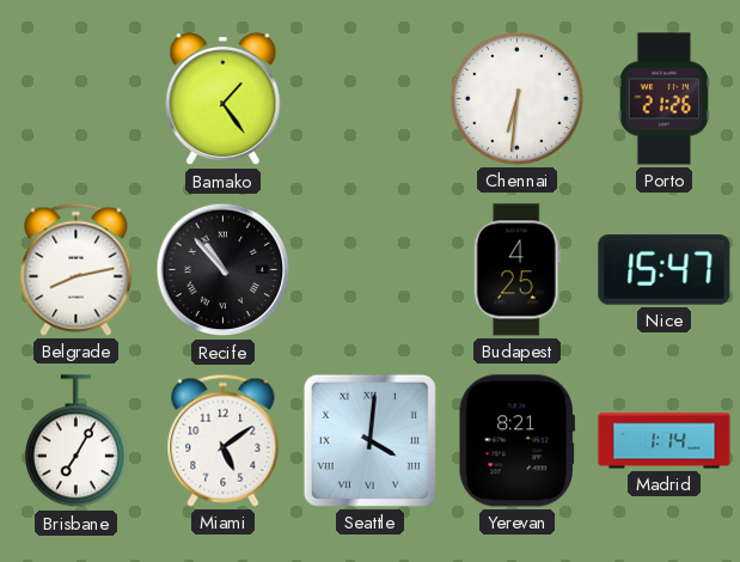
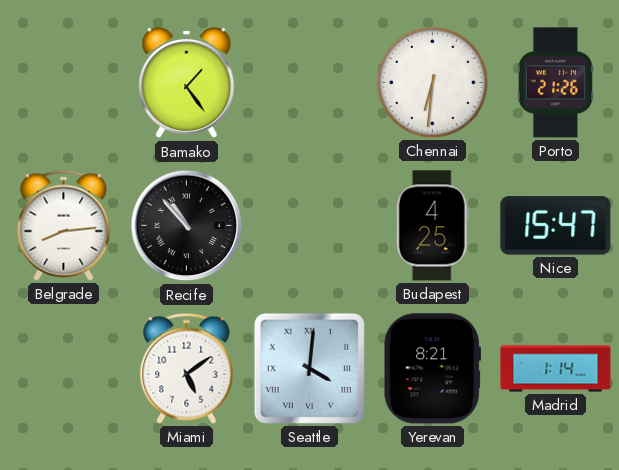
Belgrade: 8:13 -> 8:14 (64, 225)
Brisbane: 7:05 -> none (75, 441)
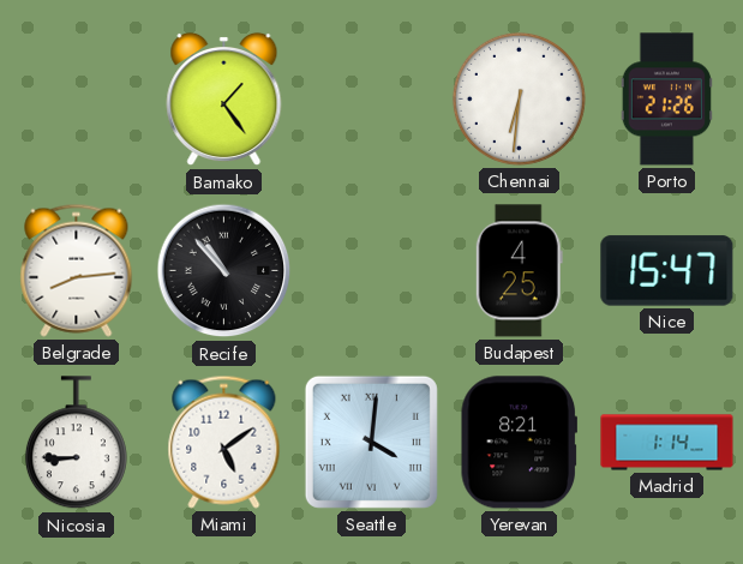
Nicosia: none -> 8:45 (76, 443)
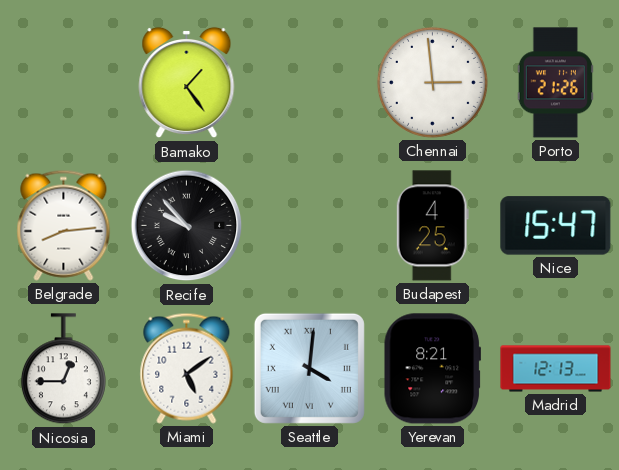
Chennai: 6:31 -> 2:59 (432, 82)
Recife: 10:53 -> 9:53 (187, 226)
Nicosia: 8:45 -> 12:45 (63, 369)
Madrid: 1:14 -> 12:13 (556, 369)
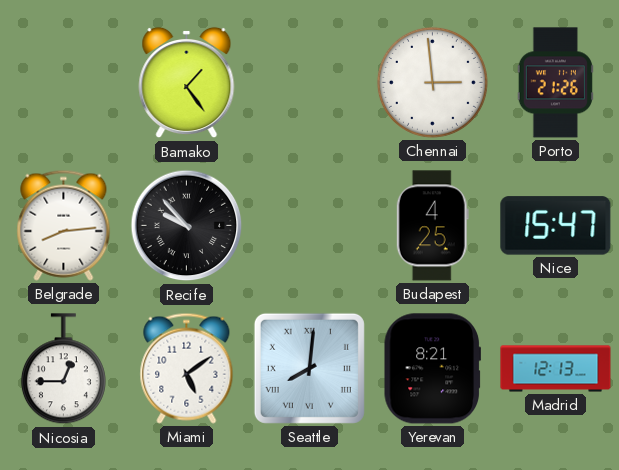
Seattle: 4:01 -> 8:01 (309, 368)
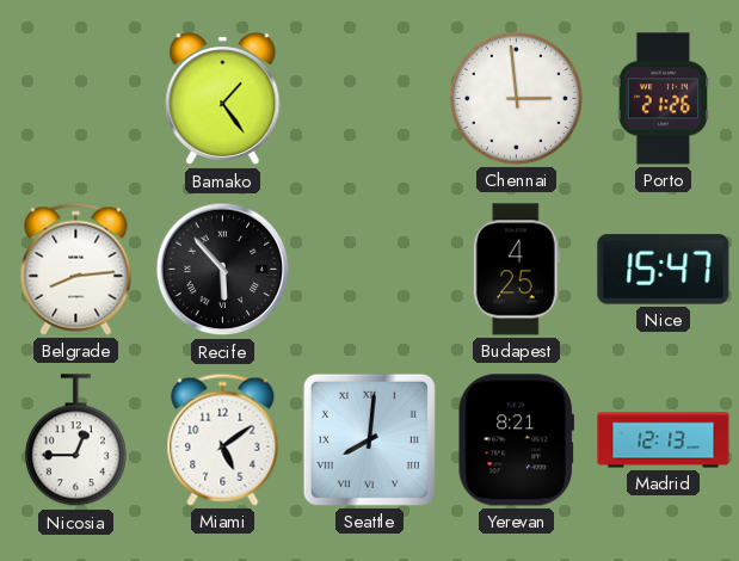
Recife: 9:53 -> 5:53 (223, 270)
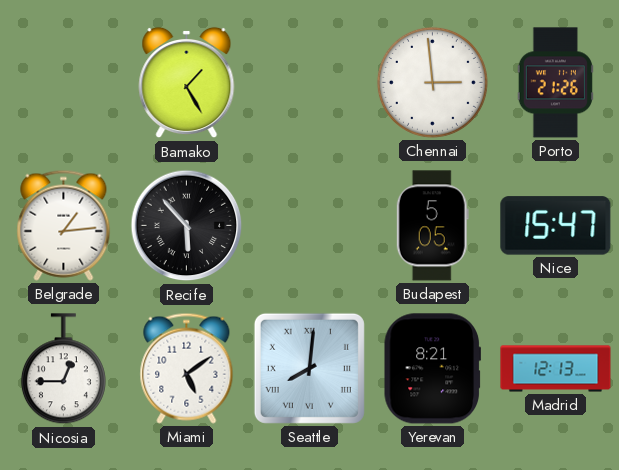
Bamako: 1:24 -> 1:25 (187, 83)
Belgrade: 8:14 -> 1:14 (64, 225)
Budapest: 4:25 -> 5:05 (432, 226)
